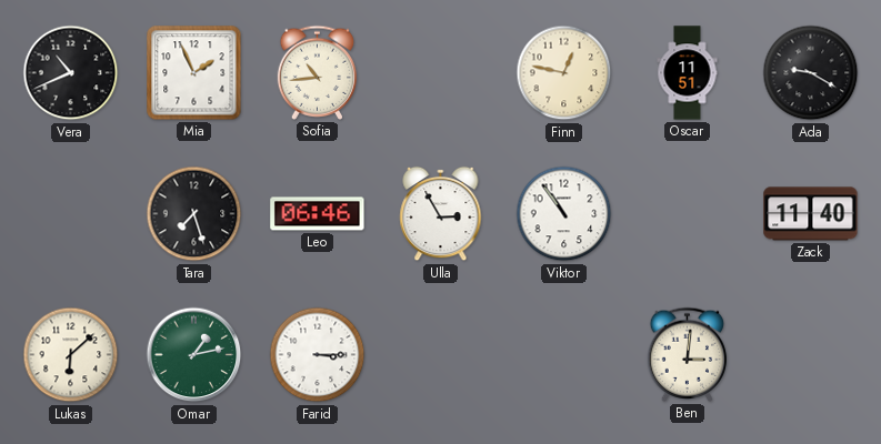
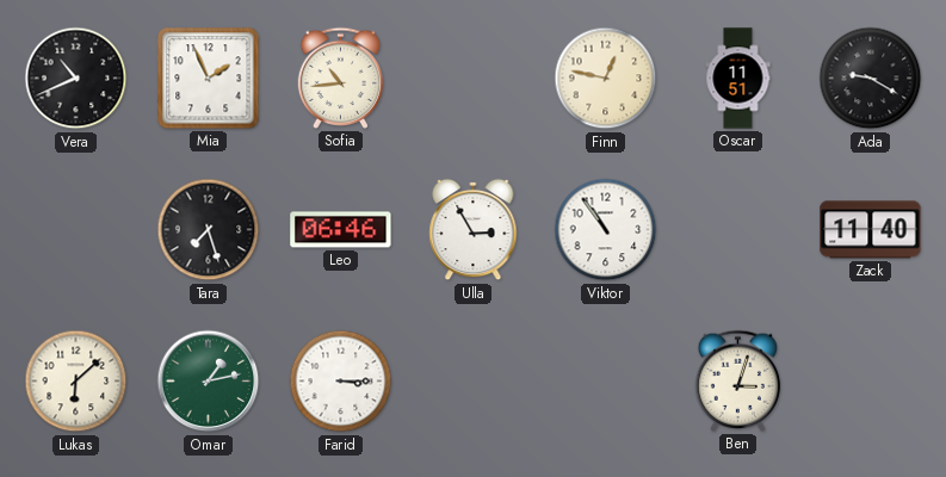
Ben: 3:01 -> 3:03 (738, 380)
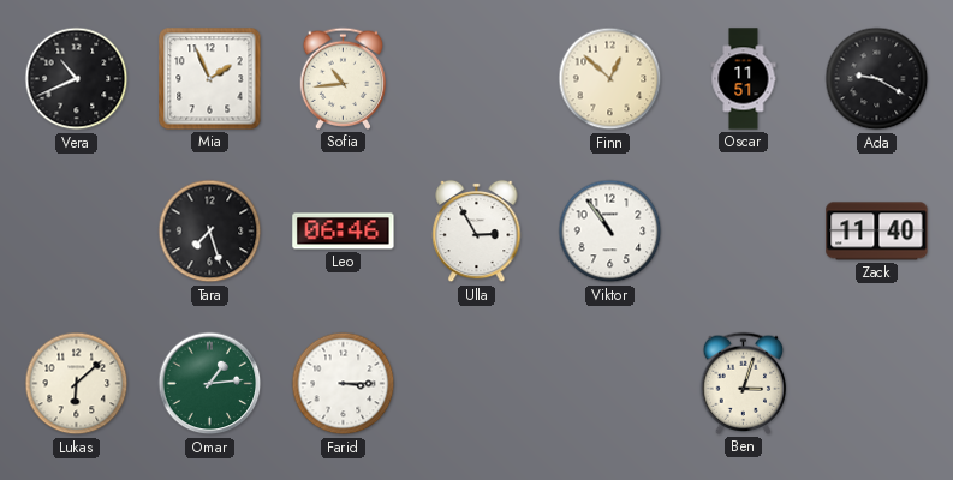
Finn: 12:47 -> 12:52 (610, 79)
Omar: 1:13 -> 1:14 (210, 384)
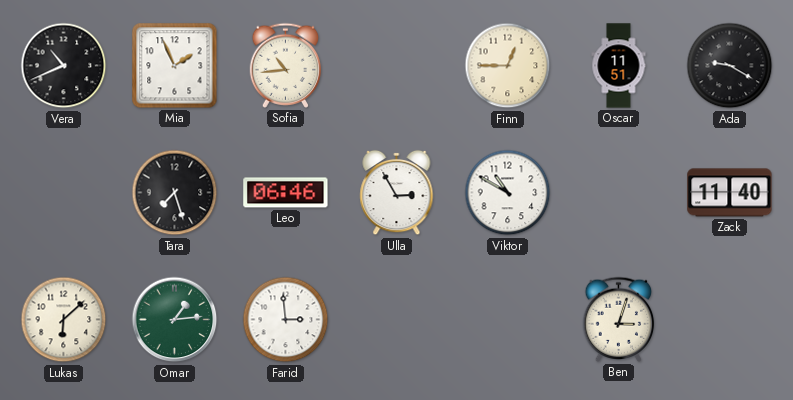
Finn: 12:52 -> 12:45 (508, 66)
Viktor: 10:54 -> 10:50 (508, 193)
Farid: 3:15 -> 2:59 (286, 320)
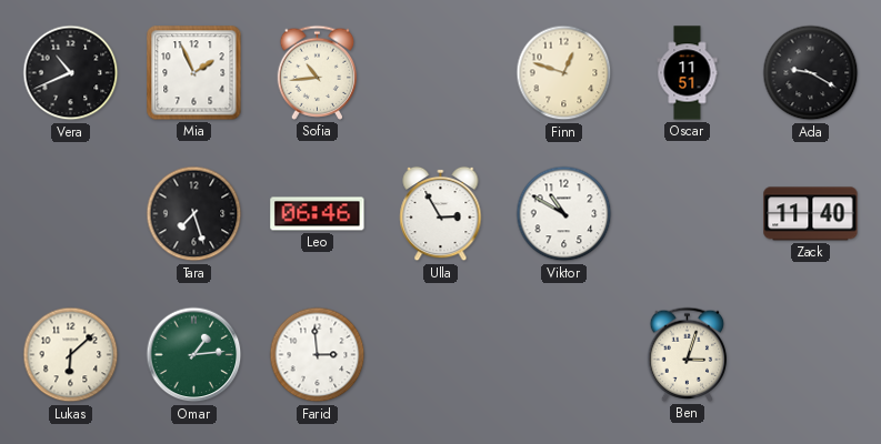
Finn: 12:45 -> 12:48 (564, 73)
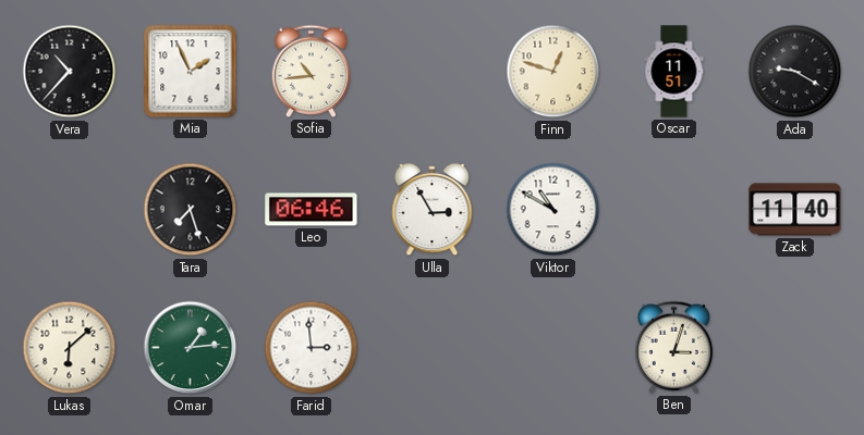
Vera: 10:41 -> 10:37 (70, 72)
